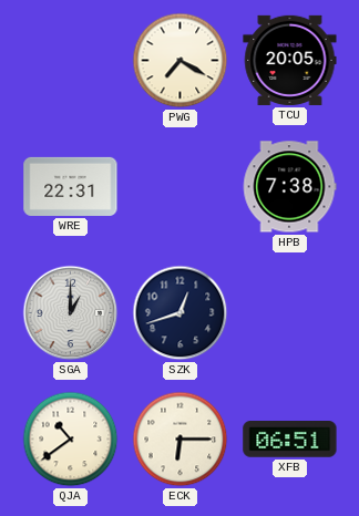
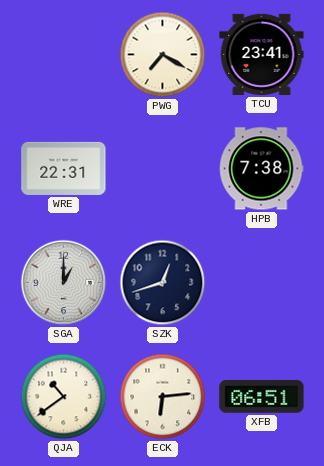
TCU: 20:05 -> 23:41 (262, 54)
ECK: 6:15 -> 6:14 (163, 397)
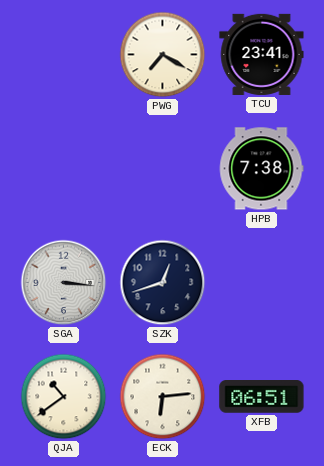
WRE: 22:31 -> none (64, 168)
SGA: 1:00 -> 3:16 (64, 283)
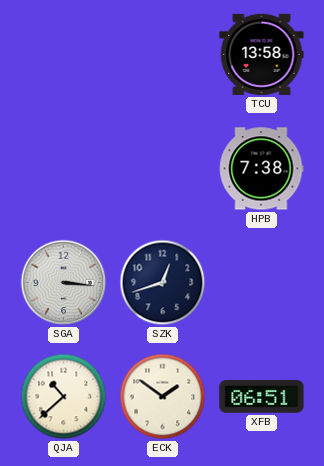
PWG: 7:20 -> none (163, 55)
TCU: 23:41 -> 13:58 (262, 54)
QJA: 10:39 -> 10:38 (64, 397)
ECK: 6:14 -> 1:51 (163, 397)
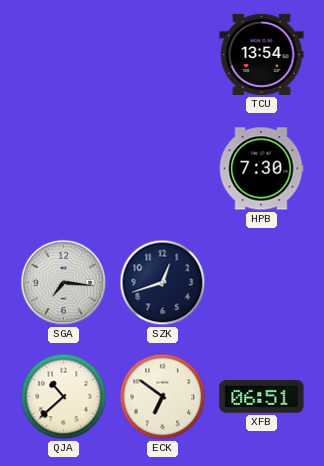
TCU: 13:58 -> 13:54 (262, 54)
HPB: 7:38 -> 7:30 (261, 169)
SGA: 3:16 -> 7:16 (64, 283)
ECK: 1:51 -> 6:51 (163, 397)
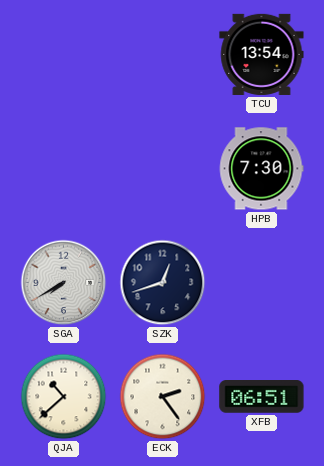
SGA: 7:16 -> 7:40 (64, 283)
ECK: 6:51 -> 2:24 (163, 397)
